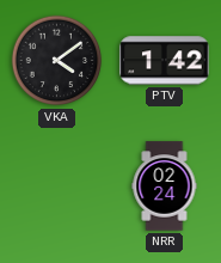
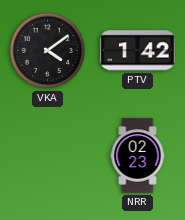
NRR: 02:24 -> 02:23 (138, 156)
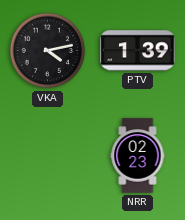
VKA: 4:09 -> 4:13 (48, 51)
PTV: 1:42 -> 1:39 (138, 51)
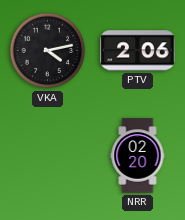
PTV: 1:39 -> 2:06 (138, 51)
NRR: 02:23 -> 02:20 (138, 156)
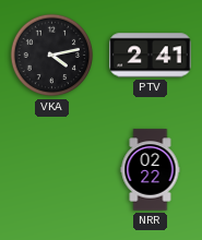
PTV: 2:06 -> 2:41 (151, 56)
NRR: 02:20 -> 02:22 (151, 170)
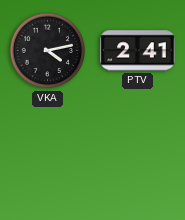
NRR: 02:22 -> none (151, 170)
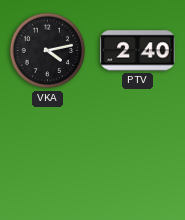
PTV: 2:41 -> 2:40 (138, 51)
